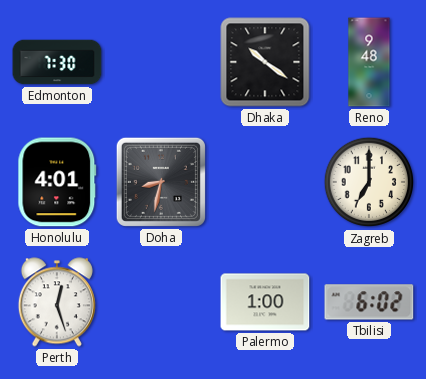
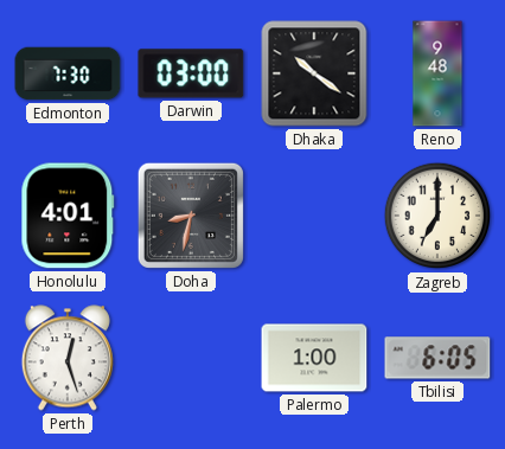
Darwin: none -> 03:00 (191, 73)
Tbilisi: 6:02 -> 6:05 (437, 358)
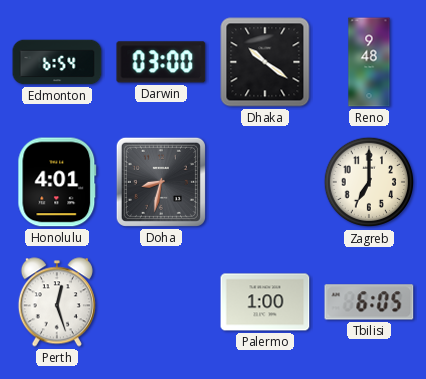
Edmonton: 7:30 -> 6:54 (57, 62)
